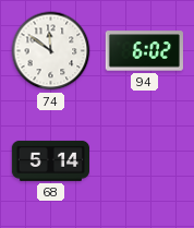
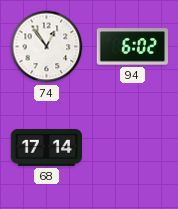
74: 11:51 -> 12:54 (47, 47)
68: 5:14 -> 17:14 (46, 147)
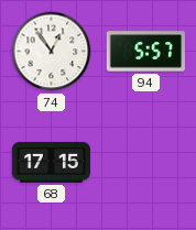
94: 6:02 -> 5:57 (145, 52)
68: 17:14 -> 17:15 (51, 162)
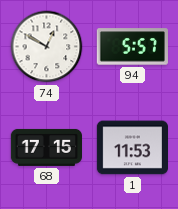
74: 12:54 -> 12:50 (47, 47)
1: none -> 11:53 (132, 148)
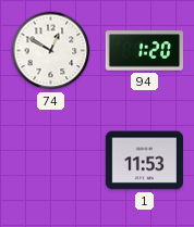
94: 5:57 -> 1:20 (144, 51)
68: 17:15 -> none (46, 147)
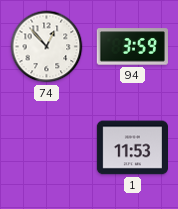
74: 12:50 -> 12:53 (47, 47)
94: 1:20 -> 3:59 (132, 47)
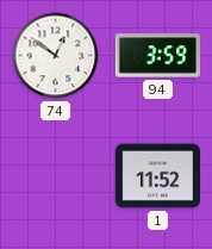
74: 12:53 -> 12:51 (56, 56)
1: 11:53 -> 11:52 (157, 176)
